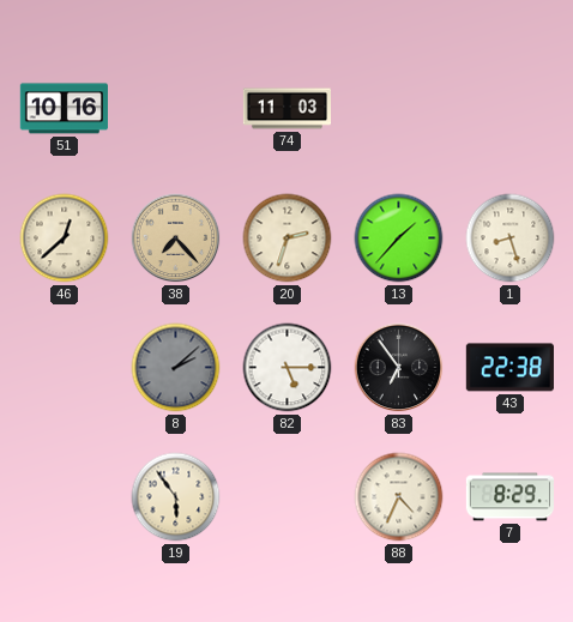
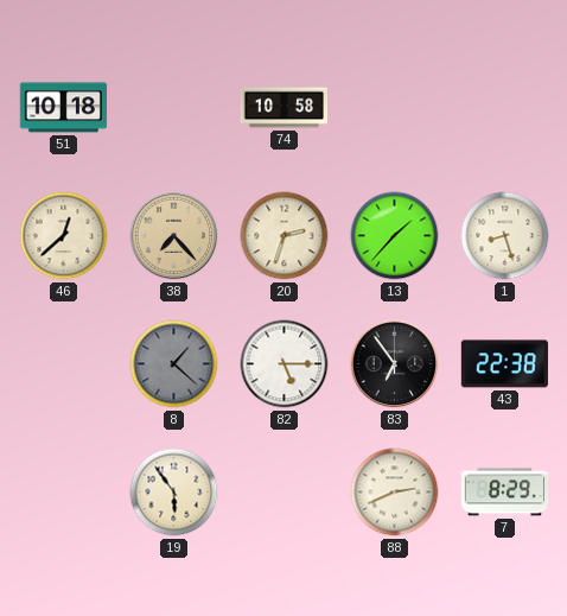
51: 10:16 -> 10:18 (63, 108)
74: 11:03 -> 10:58 (283, 108)
8: 2:08 -> 1:22 (174, 364)
88: 4:34 -> 2:41 (395, 493)
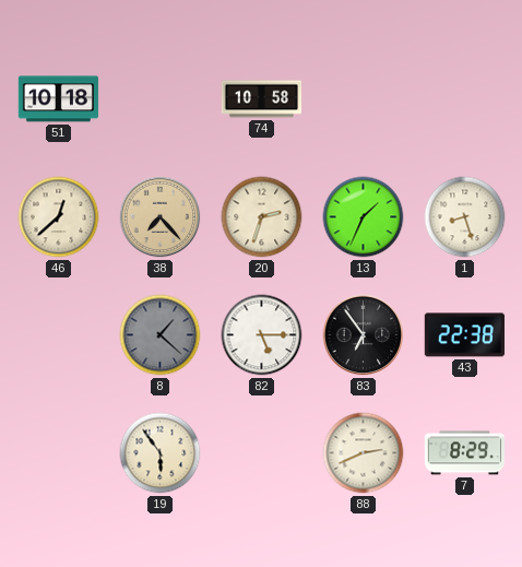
13: 1:37 -> 1:34 (364, 217)
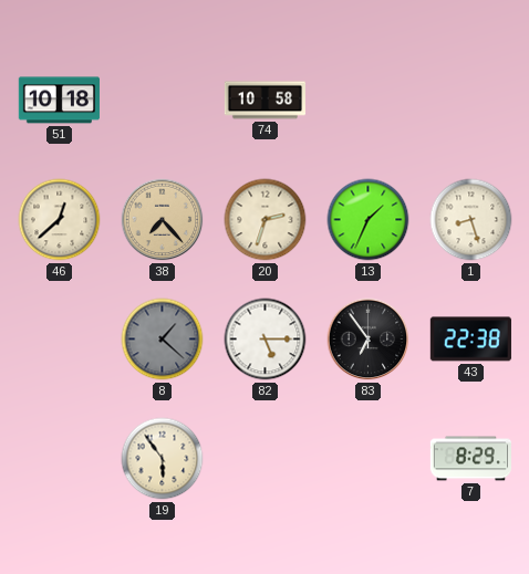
88: 2:41 -> none (364, 453)
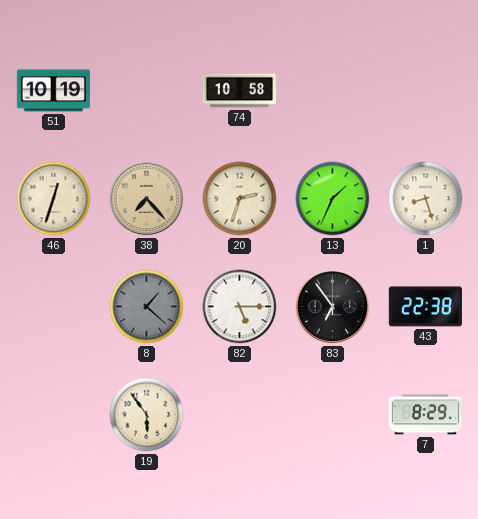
51: 10:18 -> 10:19 (53, 91)
46: 12:38 -> 12:33 (54, 199)
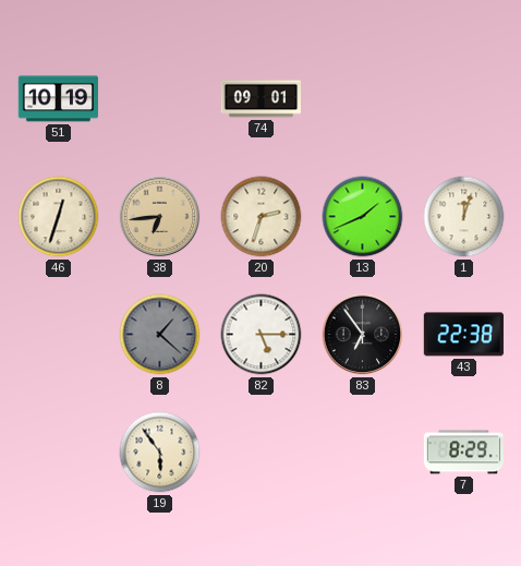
74: 10:58 -> 09:01 (260, 99)
38: 7:23 -> 6:44 (160, 217)
13: 1:34 -> 1:41 (363, 217)
1: 8:27 -> 12:03 (464, 217)
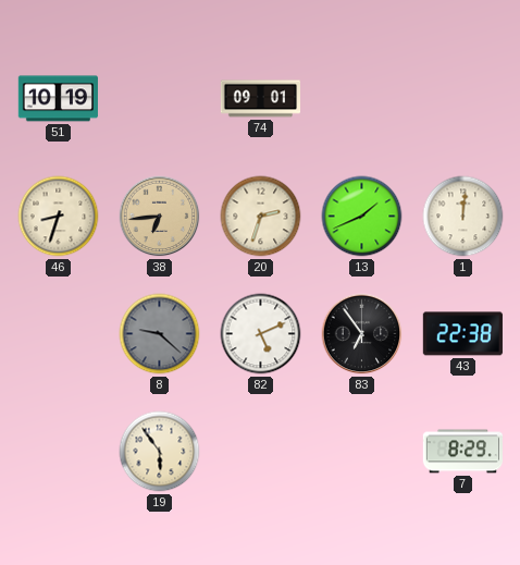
46: 12:33 -> 8:33 (59, 217)
1: 12:03 -> 12:01 (463, 217)
8: 1:22 -> 9:22 (160, 334)
82: 5:15 -> 5:11 (261, 334)
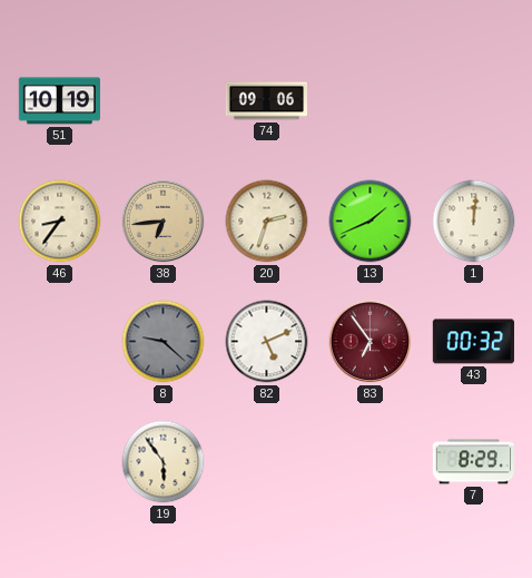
74: 09:01 -> 09:06 (266, 101)
46: 8:33 -> 8:36 (60, 222)
83 dial: black -> burgundy (371, 342)
43: 22:38 -> 00:32 (473, 342)
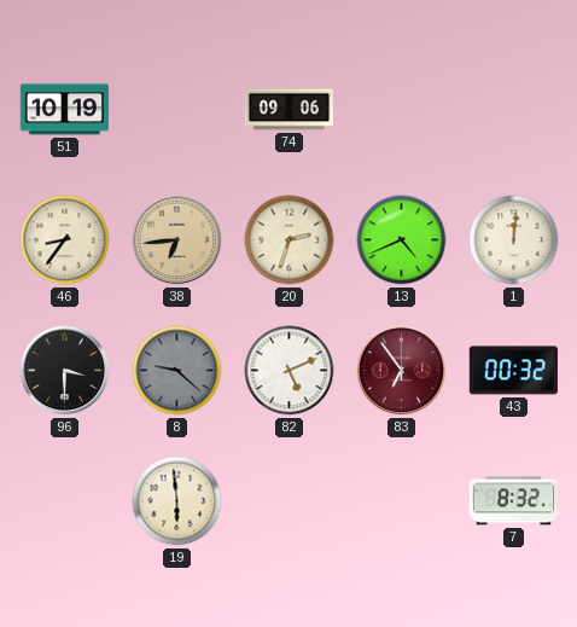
13: 1:41 -> 4:41 (402, 240)
96: none -> 3:30 (65, 371)
19: 5:54 -> 5:59 (177, 501)
7: 8:29 -> 8:32 (513, 501)
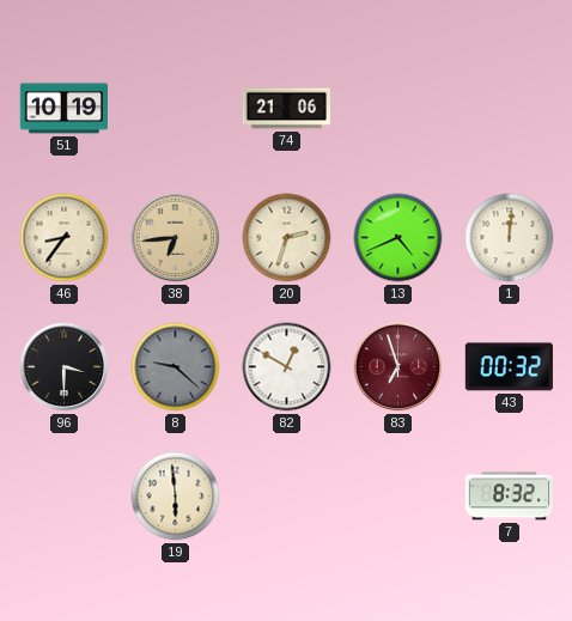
74: 09:06 -> 21:06 (286, 109)
82: 5:11 -> 12:50 (287, 367)
83: 6:54 -> 6:57 (398, 367)
